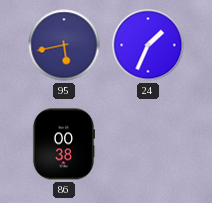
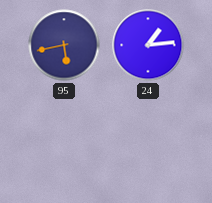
24: 1:34 -> 1:14 (148, 45)
86: 00:38 -> none (63, 144)
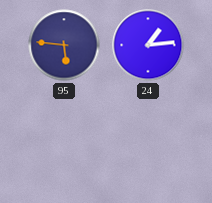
95: 5:43 -> 5:46 (64, 45)
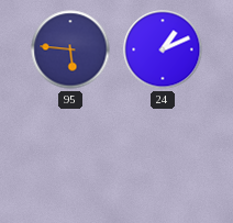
24: 1:14 -> 1:11 (163, 49)
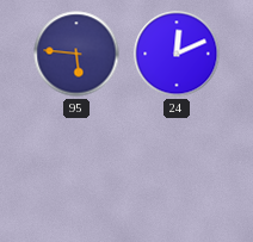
24: 1:11 -> 12:11 (177, 54)
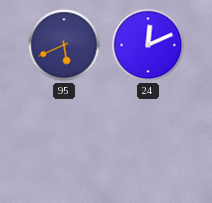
95: 5:46 -> 5:41 (64, 45)
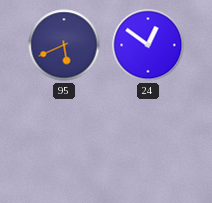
24: 12:11 -> 12:51 (148, 45)
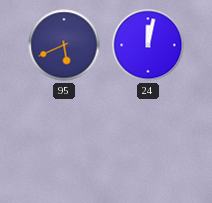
24: 12:51 -> 12:02 (148, 45)
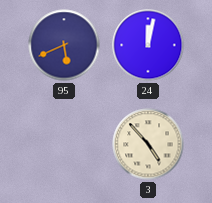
3: none -> 4:53 (148, 144)
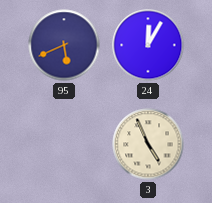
24: 12:02 -> 12:05 (148, 45)
3: 4:53 -> 4:56 (148, 144)
